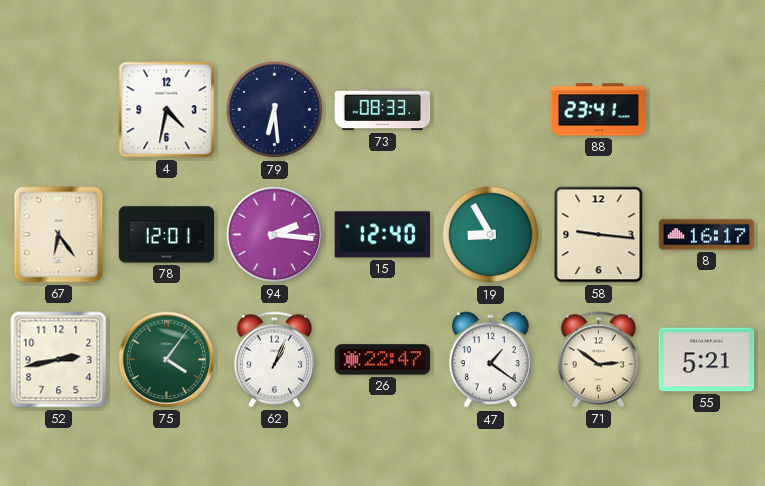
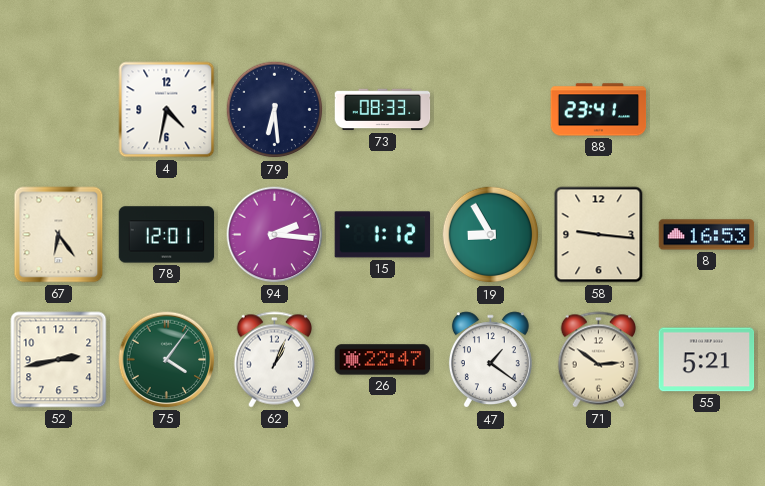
15: 12:40 -> 1:12 (383, 235)
8: 16:17 -> 16:53 (707, 235)
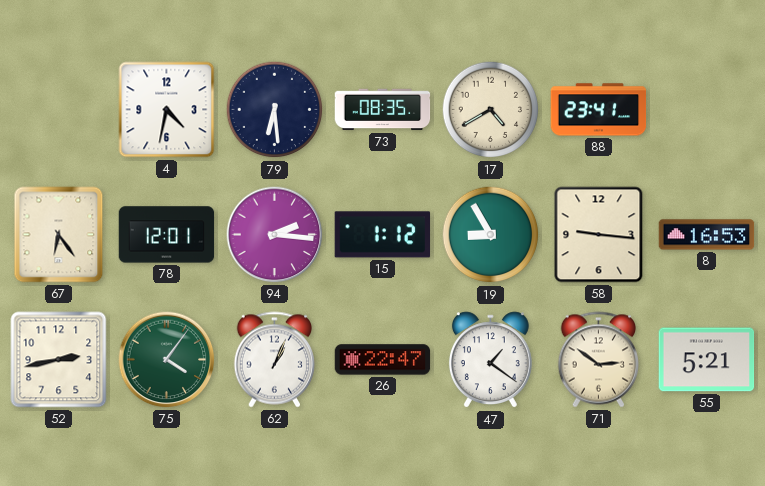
73: 08:33 -> 08:35 (383, 110)
17: none -> 4:40 (491, 110)
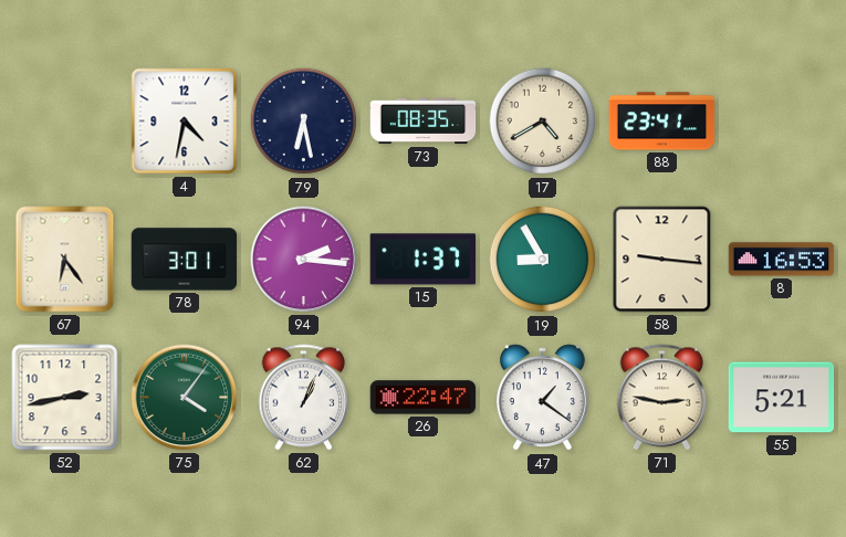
79: 6:29 -> 6:28 (304, 122)
78: 12:01 -> 3:01 (185, 260)
15: 1:12 -> 1:37 (424, 260)
71: 2:51 -> 2:47 (662, 398)
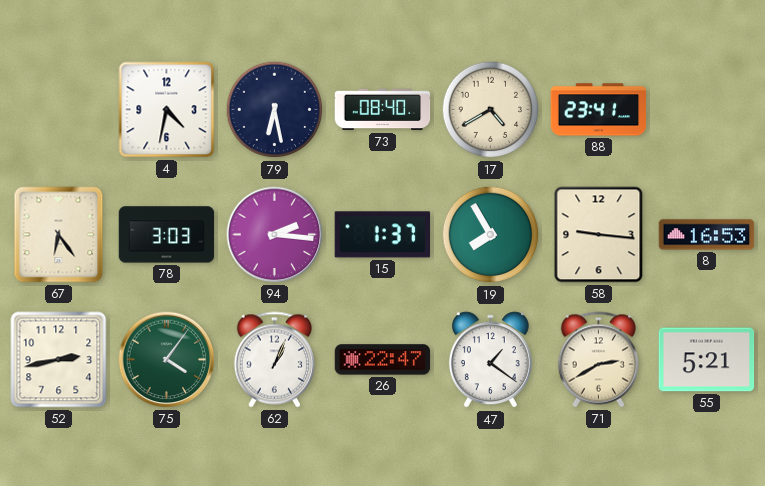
73: 08:35 -> 08:40 (383, 110)
78: 3:01 -> 3:03 (167, 235)
19: 8:55 -> 7:55 (491, 235)
71: 2:47 -> 2:40 (599, 360)
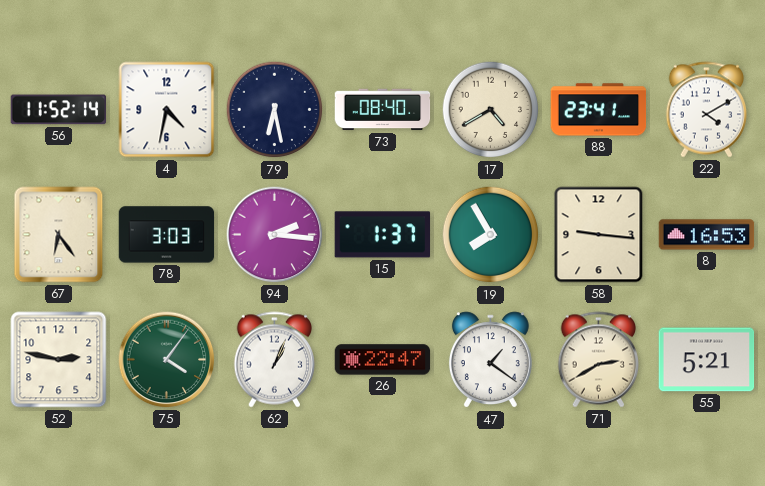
56: none -> 11:52 (59, 110)
22: none -> 4:10 (707, 110)
52: 2:43 -> 2:47 (59, 360)
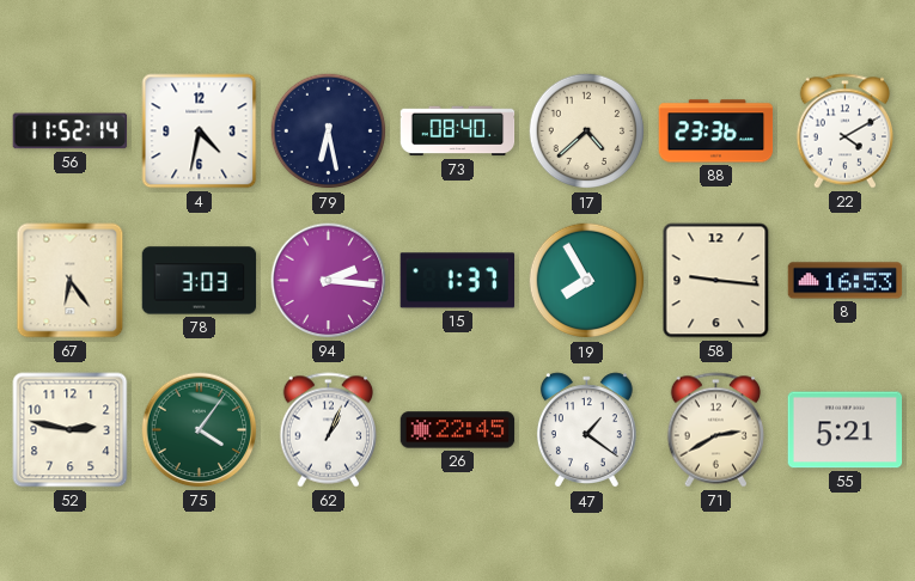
17: 4:40 -> 4:38 (587, 132)
88: 23:41 -> 23:36 (716, 132)
26: 22:47 -> 22:45 (458, 430)
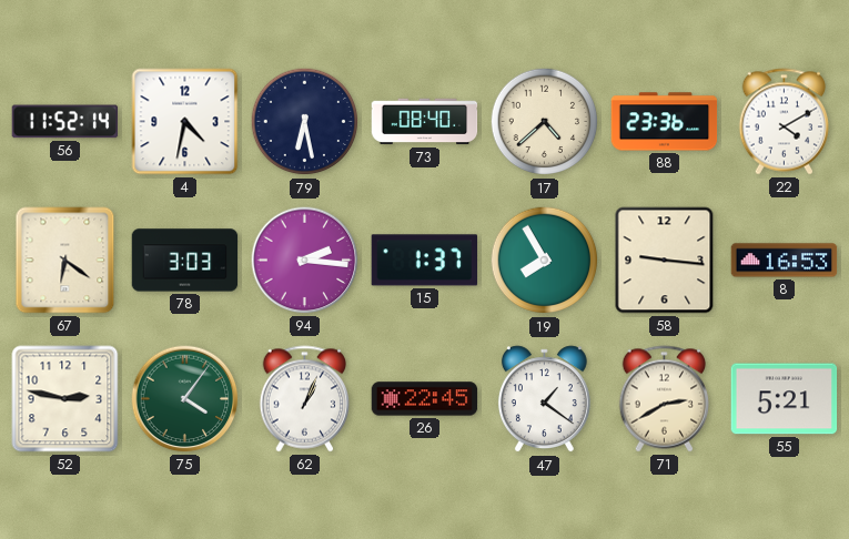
67: 6:24 -> 6:21 (65, 261)
